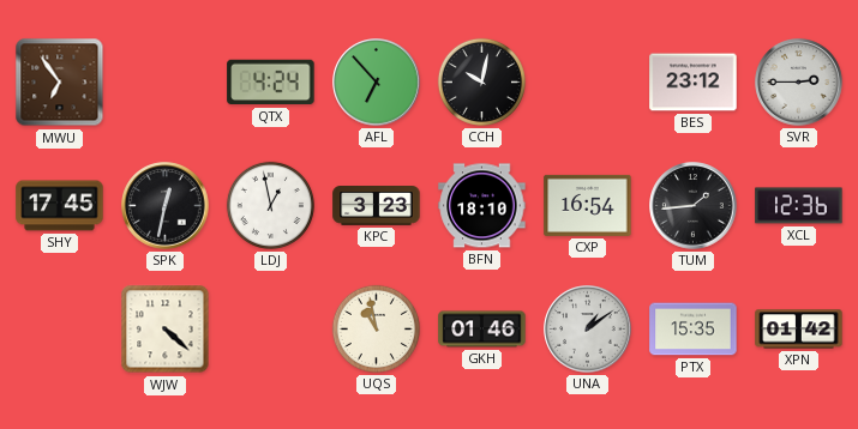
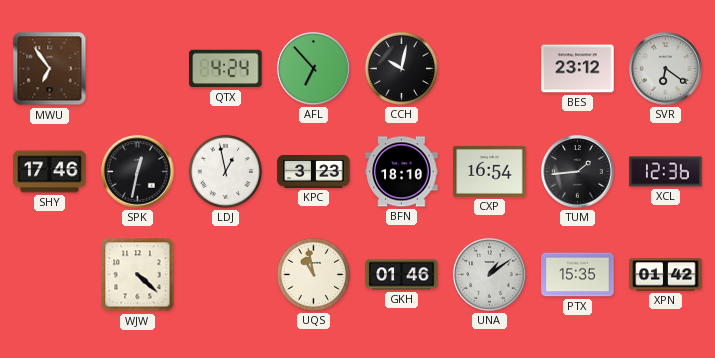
SVR: 2:45 -> 6:21 (666, 69)
SHY: 17:45 -> 17:46 (50, 172)
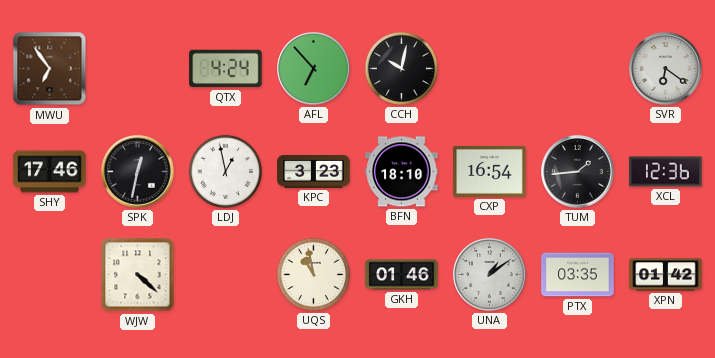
BES: 23:12 -> none (578, 69)
PTX: 15:35 -> 03:35 (578, 275)
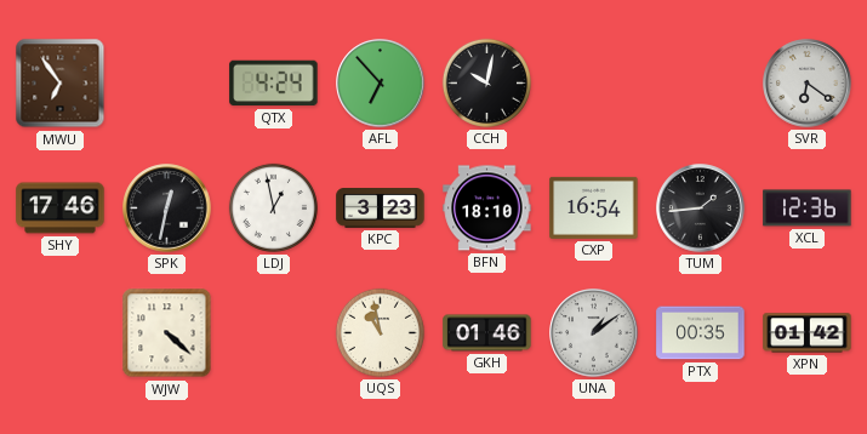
PTX: 03:35 -> 00:35 (701, 333)
